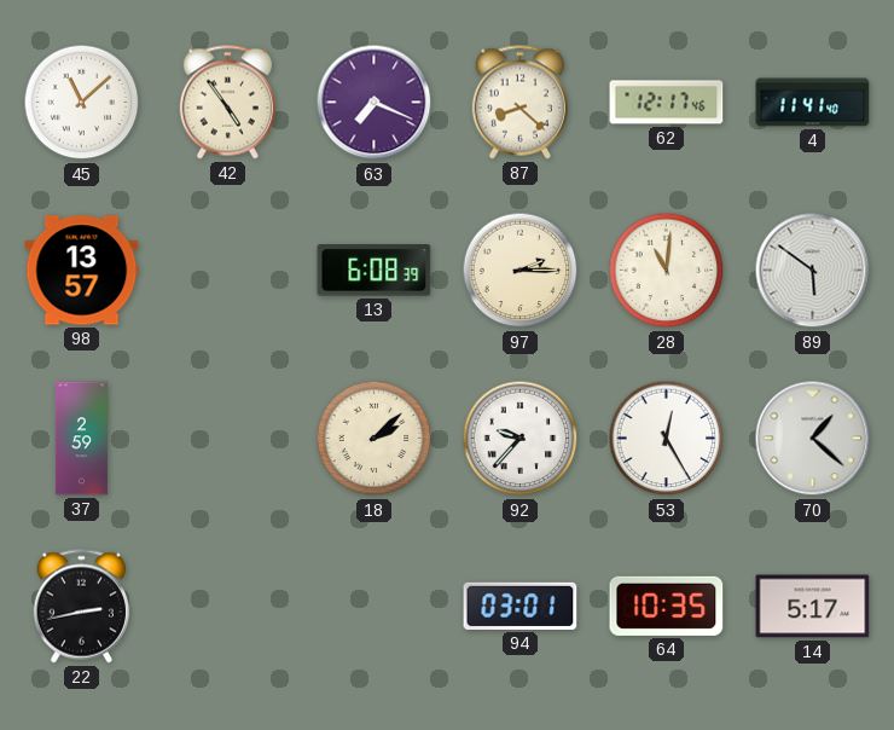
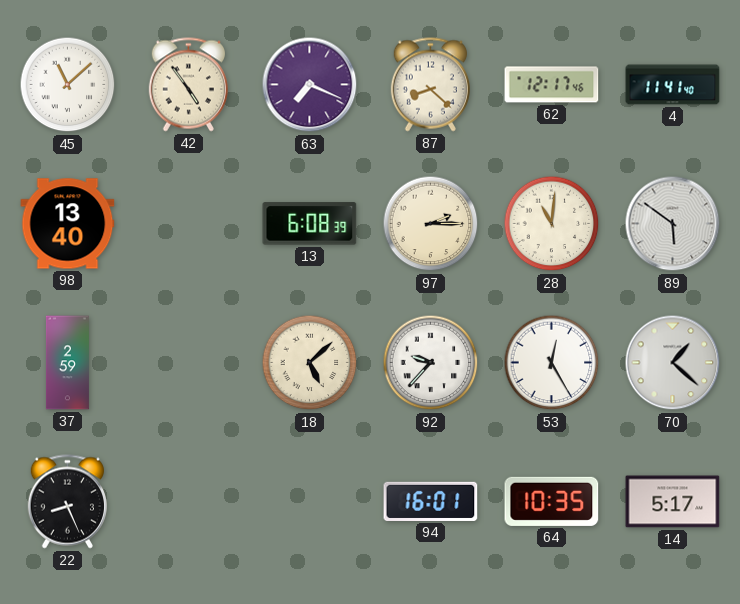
98: 13:57 -> 13:40 (68, 224)
18: 2:08 -> 5:08 (310, 363)
22: 2:43 -> 8:26 (67, 502)
94: 03:01 -> 16:01 (431, 501)
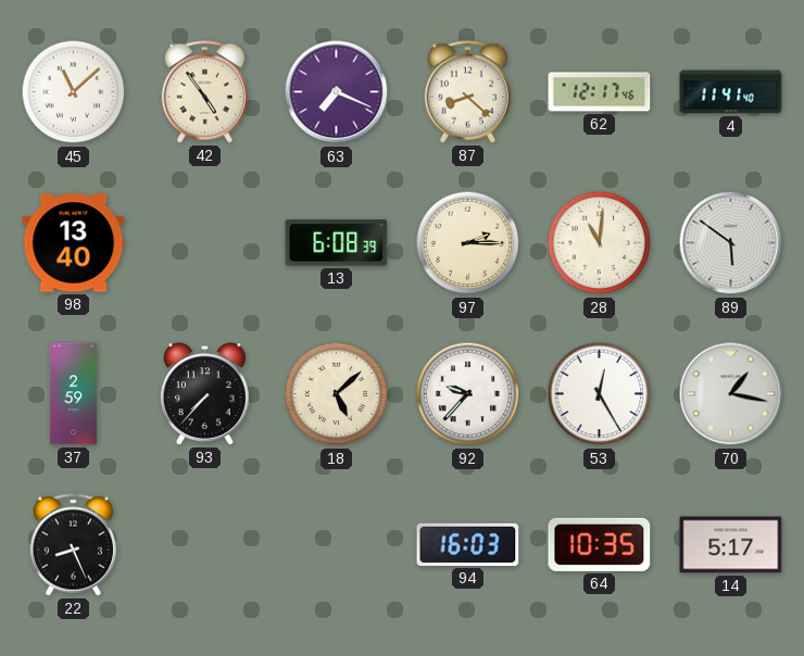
93: none -> 7:37 (205, 394)
70: 1:22 -> 1:17 (731, 394)
94: 16:01 -> 16:03 (468, 544)
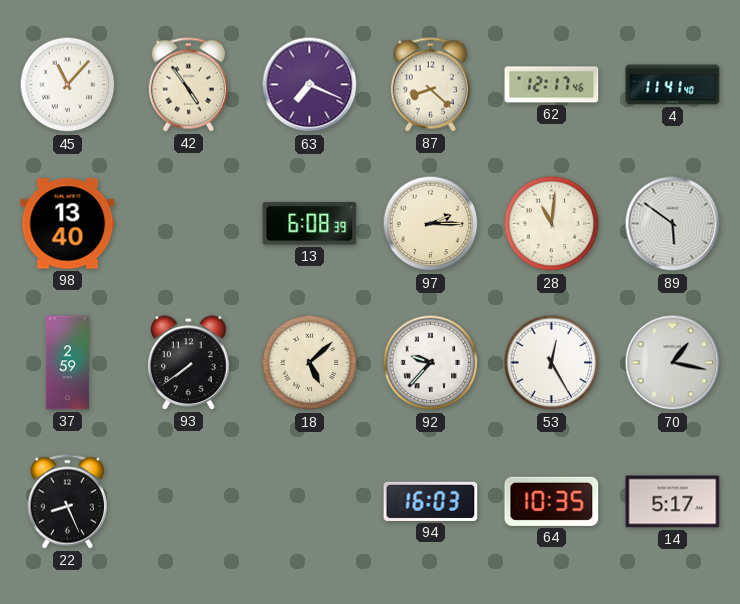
45: 11:08 -> 11:07 (68, 85)
93: 7:37 -> 7:39 (189, 363)
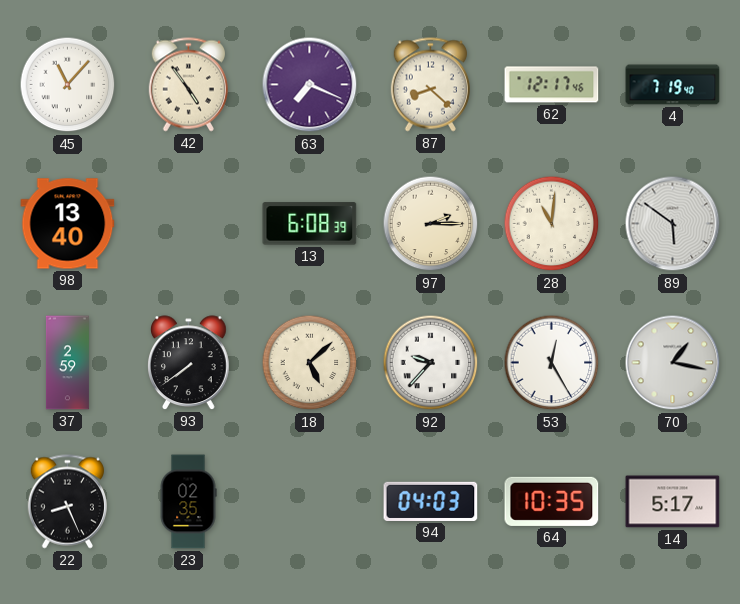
4: 11:41 -> 7:19 (673, 85)
23: none -> 02:35 (188, 502)
94: 16:03 -> 04:03 (431, 501)
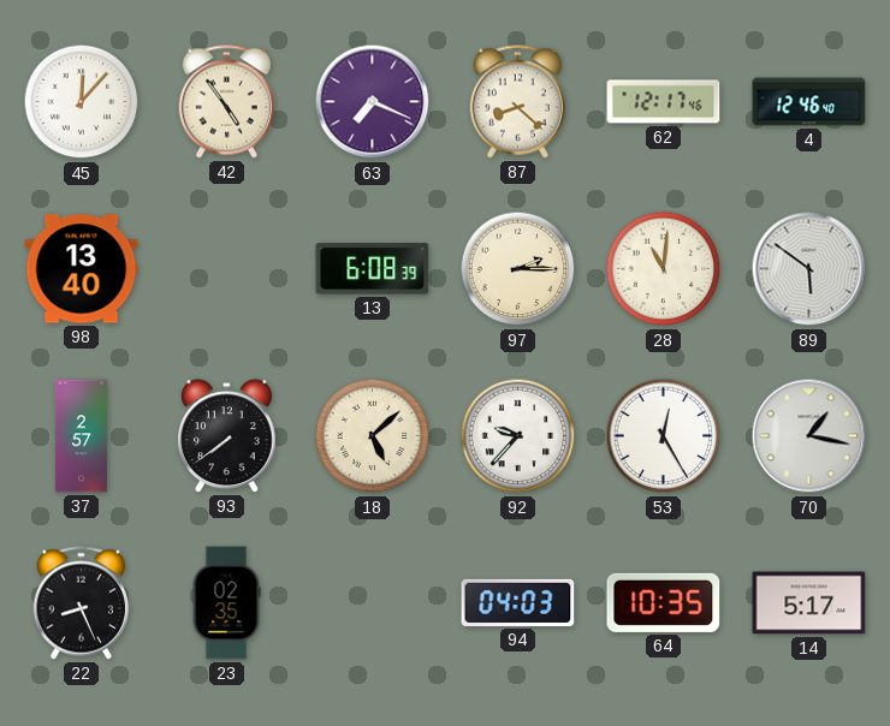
45: 11:07 -> 12:07 (82, 102)
4: 7:19 -> 12:46 (809, 102)
37: 2:59 -> 2:57 (81, 436)
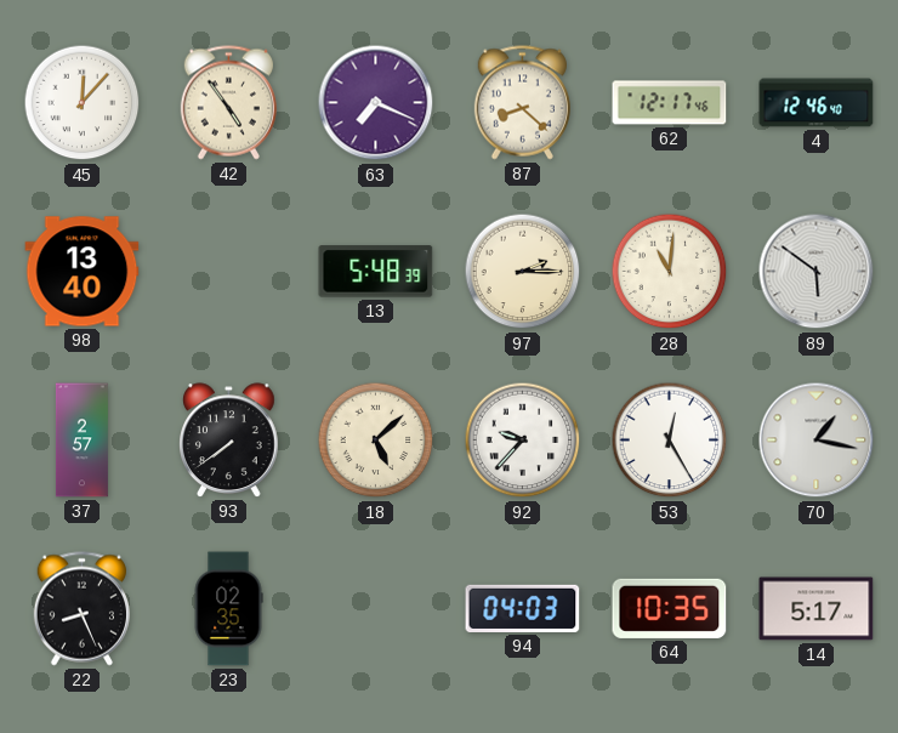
13: 6:08 -> 5:48 (376, 272)
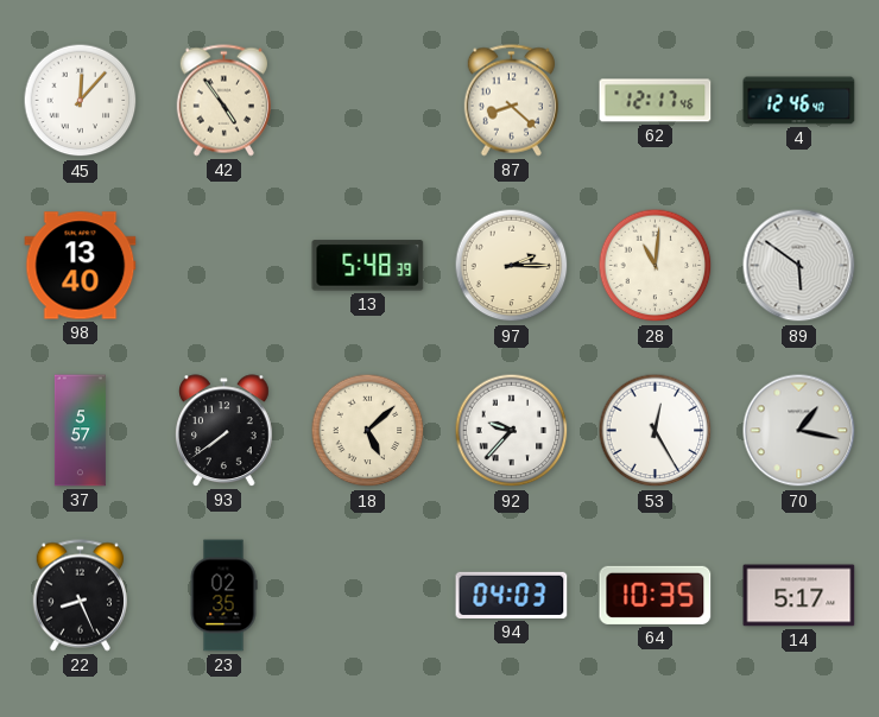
63: 7:19 -> none (376, 103)
37: 2:57 -> 5:57 (80, 431)
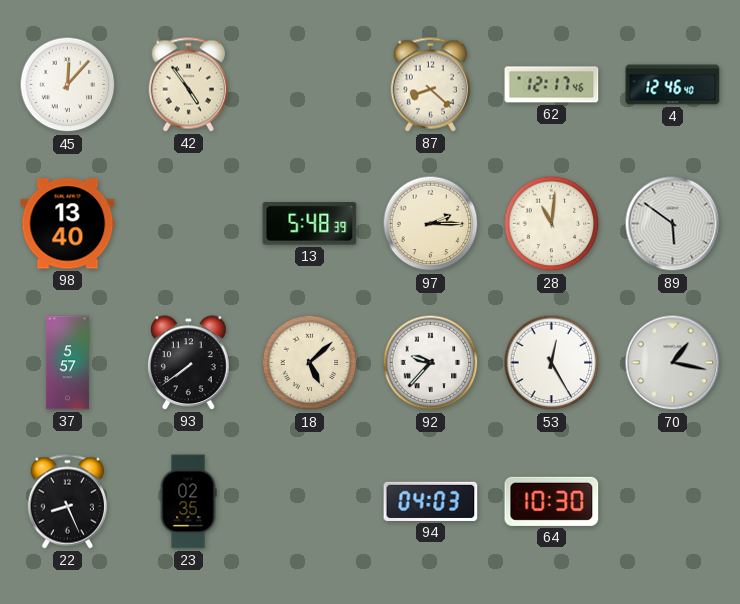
64: 10:35 -> 10:30 (552, 501)
14: 5:17 -> none (799, 596)
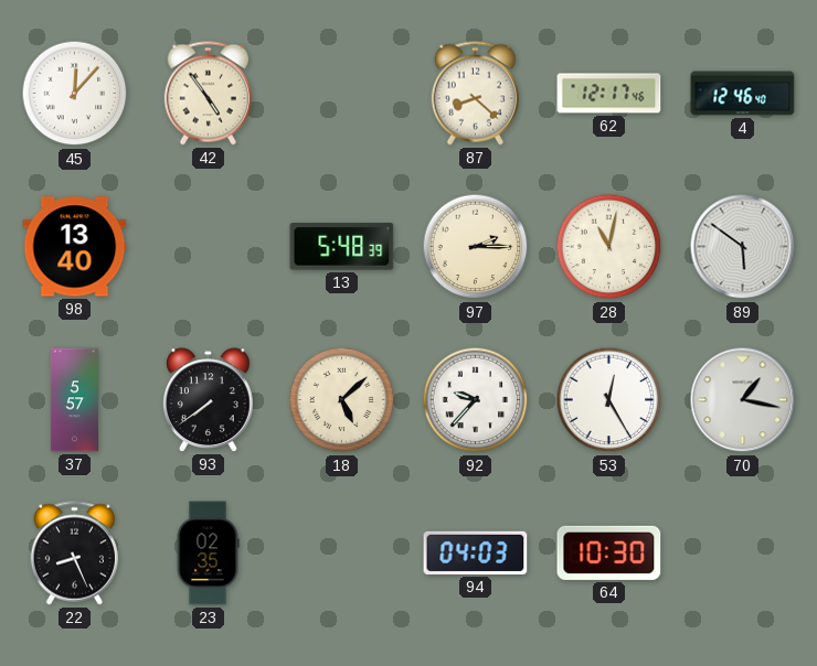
28: 11:01 -> 11:02 (609, 247)
